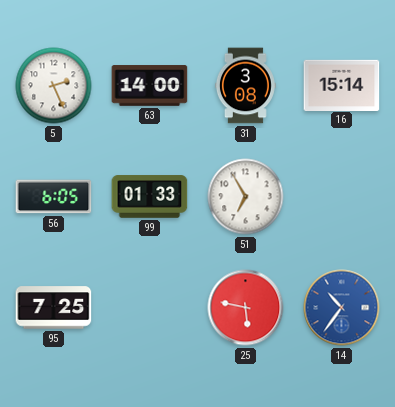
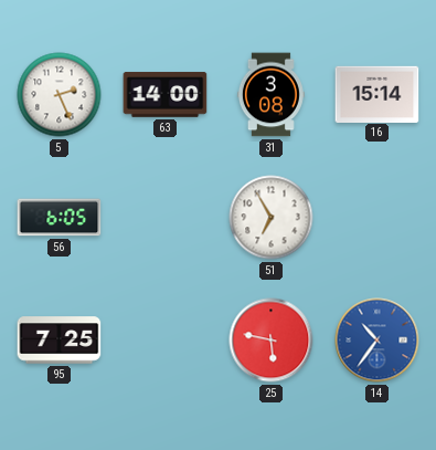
99: 01:33 -> none (150, 197)
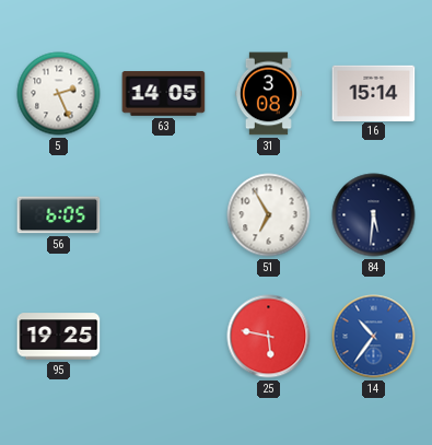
63: 14:00 -> 14:05 (164, 94)
84: none -> 5:31 (374, 215)
95: 7:25 -> 19:25 (59, 337)
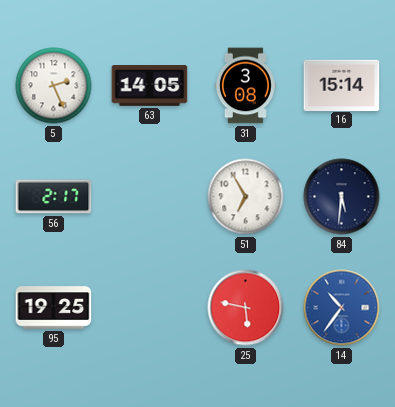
56: 6:05 -> 2:17 (54, 197)
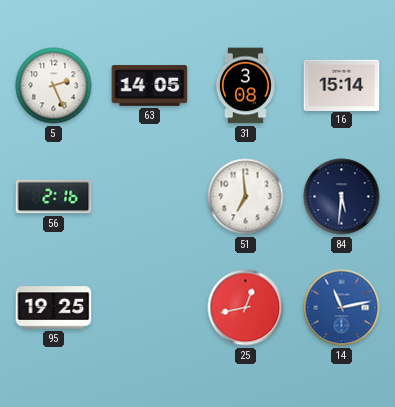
56: 2:17 -> 2:16 (54, 197)
51: 6:55 -> 6:59 (246, 197)
25: 5:47 -> 12:43 (246, 308)
14: 10:36 -> 11:13 (342, 308)
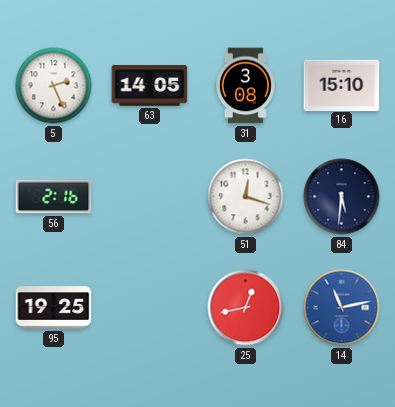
16: 15:14 -> 15:10 (342, 85)
51: 6:59 -> 12:18 (246, 197)
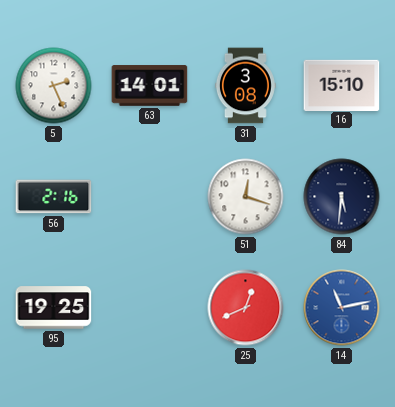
63: 14:05 -> 14:01 (150, 86)
25: 12:43 -> 12:41 (246, 308)
